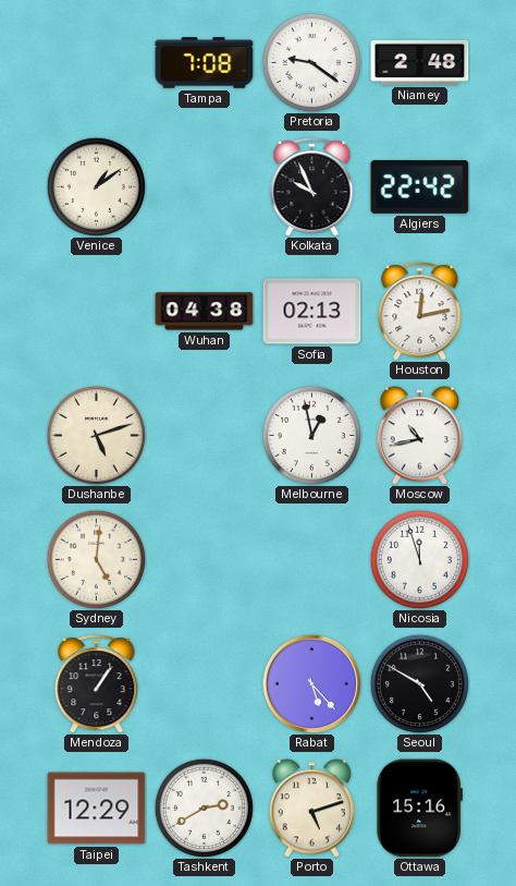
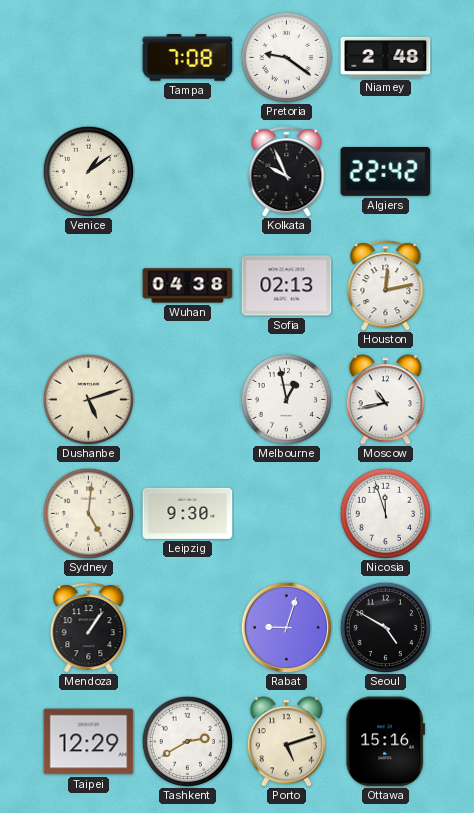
Leipzig: none -> 9:30 (188, 513)
Rabat: 5:23 -> 9:03 (286, 627)
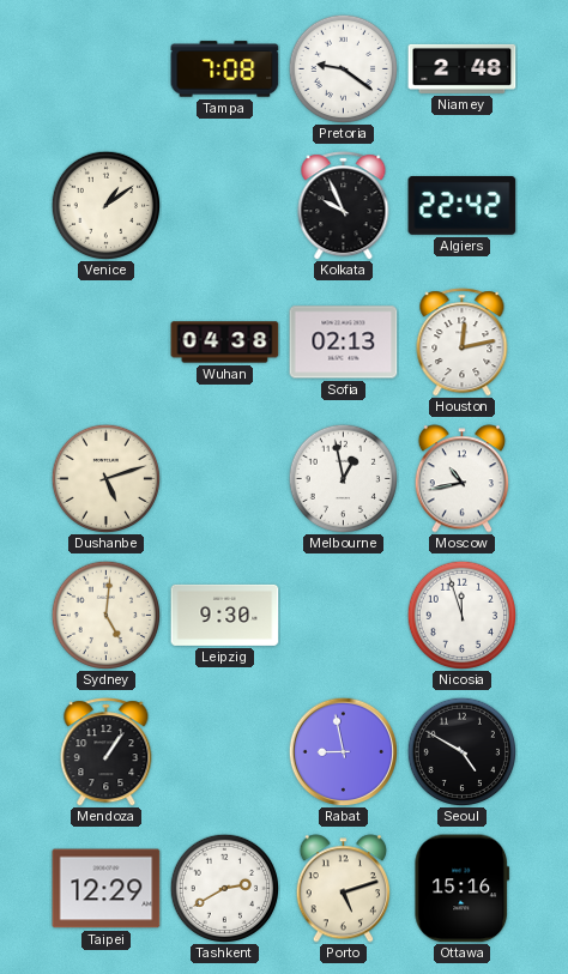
Rabat: 9:03 -> 8:58 (343, 751)
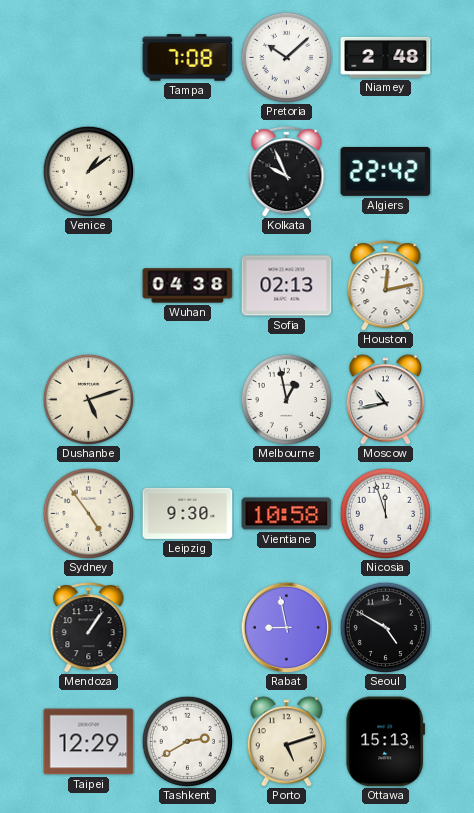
Pretoria: 9:21 -> 10:08 (286, 57)
Sydney: 5:01 -> 4:54 (88, 513)
Vientiane: none -> 10:58 (287, 514)
Ottawa: 15:16 -> 15:13 (386, 742)
